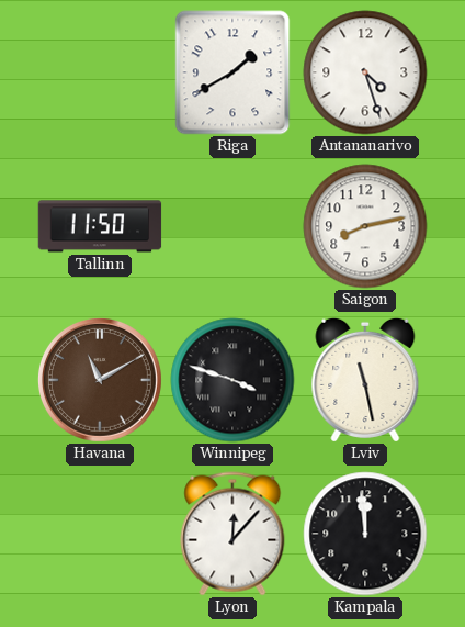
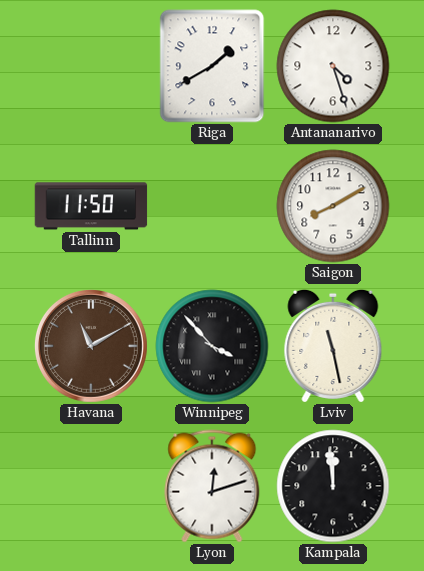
Saigon: 8:13 -> 8:10 (333, 206)
Winnipeg: 3:48 -> 3:53 (212, 346)
Lyon: 12:07 -> 12:12 (212, 486)
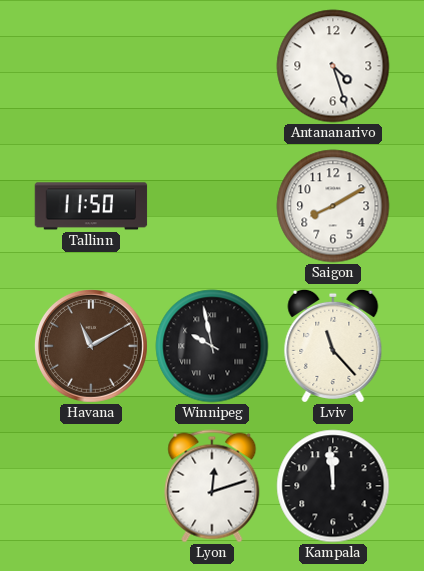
Riga: 1:40 -> none (212, 66)
Winnipeg: 3:53 -> 9:58 (212, 346)
Lviv: 11:28 -> 11:23 (333, 346)
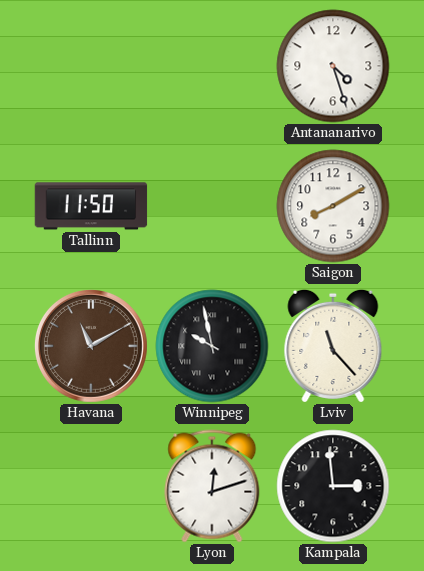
Kampala: 11:59 -> 2:59 (333, 486)
